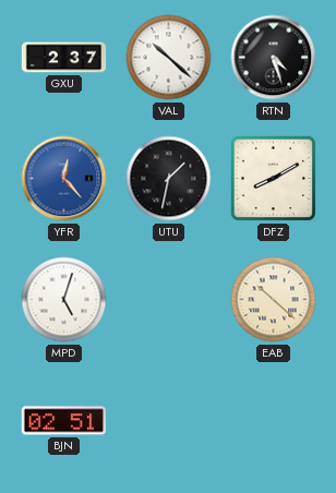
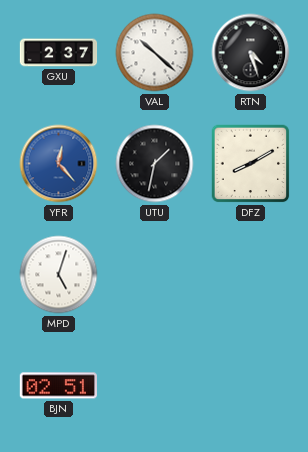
EAB: 10:22 -> none (274, 300)
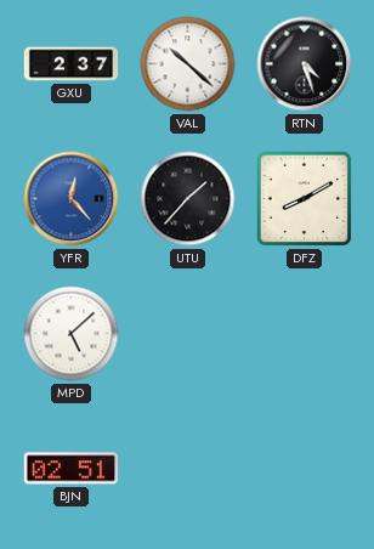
UTU: 1:32 -> 1:37 (188, 199)
MPD: 5:03 -> 5:08 (72, 334)
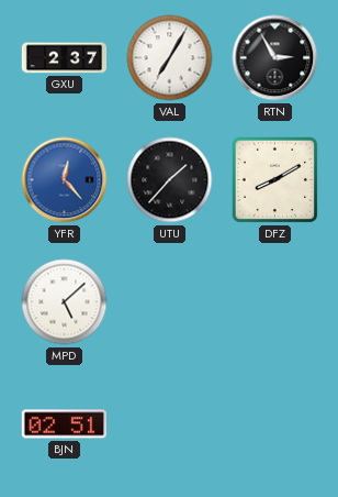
VAL: 10:22 -> 7:05 (170, 58)
RTN: 4:27 -> 2:55 (275, 58)
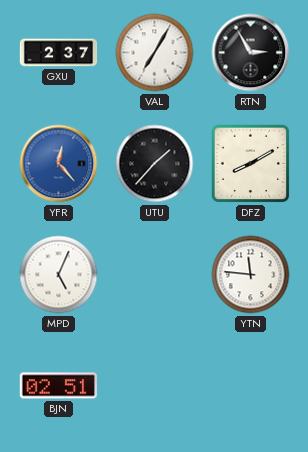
MPD: 5:08 -> 5:04 (59, 275)
YTN: none -> 11:46 (251, 275)
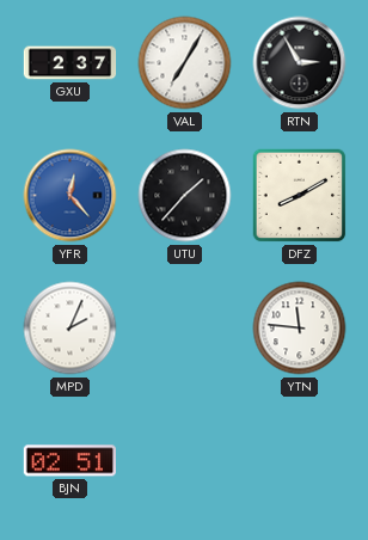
MPD: 5:04 -> 2:04 (70, 329)
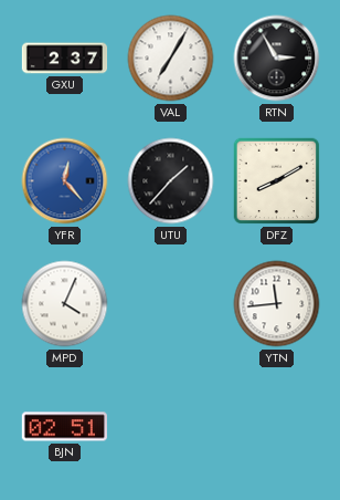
MPD: 2:04 -> 4:04 (65, 304)
YTN: 11:46 -> 11:44 (277, 304)
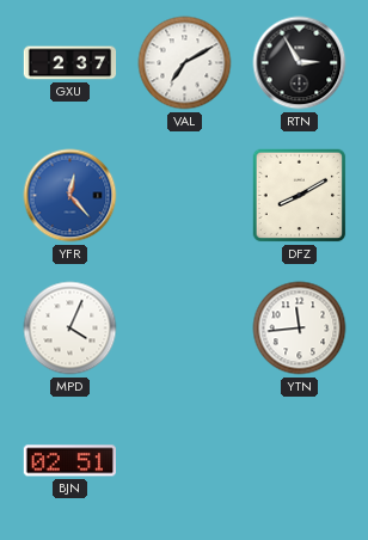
VAL: 7:05 -> 7:10 (185, 63)
UTU: 1:37 -> none (171, 181)
